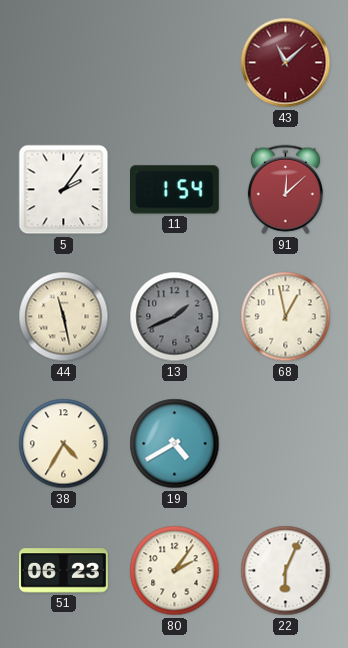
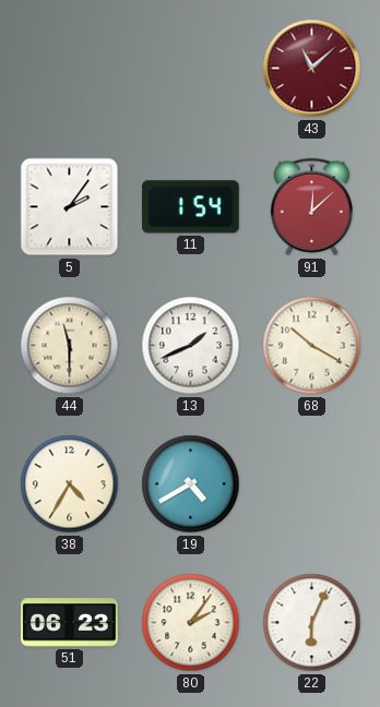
44: 11:28 -> 11:30 (70, 346)
13 dial: grey -> white (191, 346)
68: 12:58 -> 10:20 (312, 346)
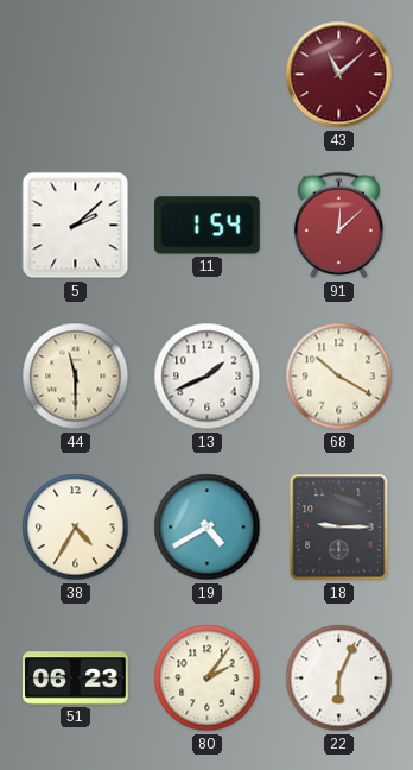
5: 2:06 -> 2:08 (76, 226)
18: none -> 9:15 (339, 528)
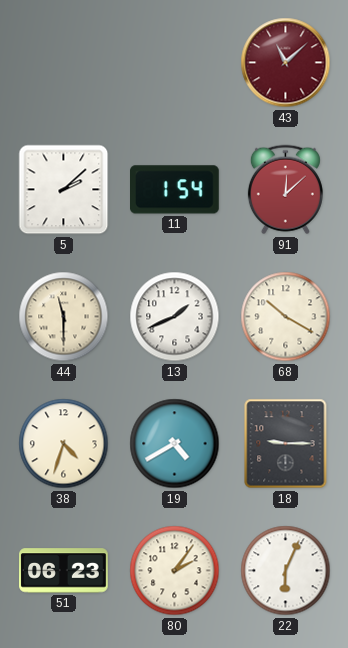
38: 4:35 -> 4:33 (64, 444)
